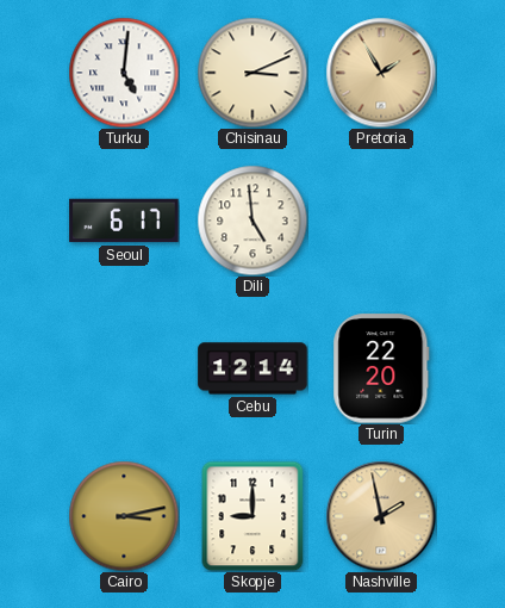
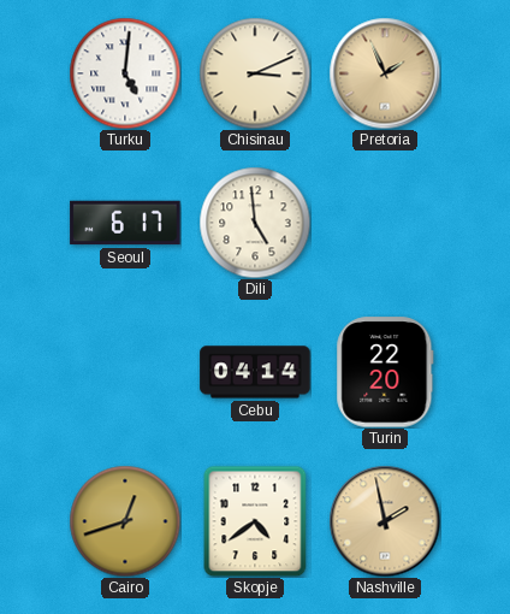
Pretoria: 1:55 -> 1:56 (385, 73)
Cebu: 12:14 -> 04:14 (255, 372)
Cairo: 3:13 -> 12:42 (125, 521)
Skopje: 9:00 -> 4:39 (255, 521)
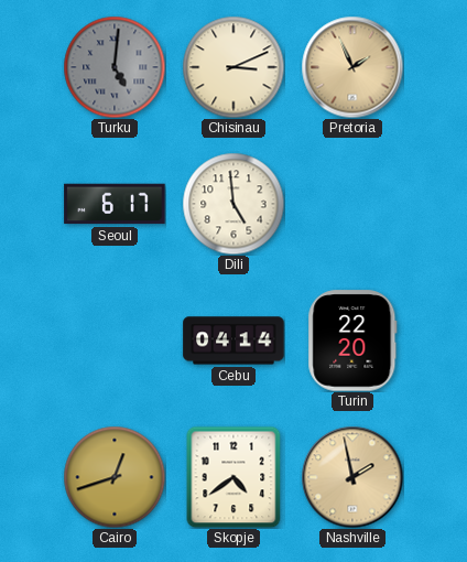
Turku dial: white -> grey (115, 67)
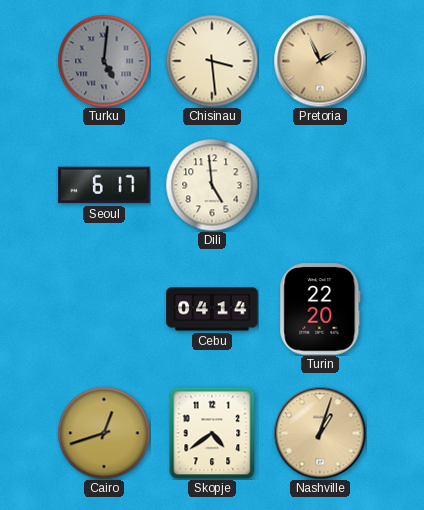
Chisinau: 3:11 -> 3:29 (212, 61)
Nashville: 1:58 -> 1:03 (320, 433)
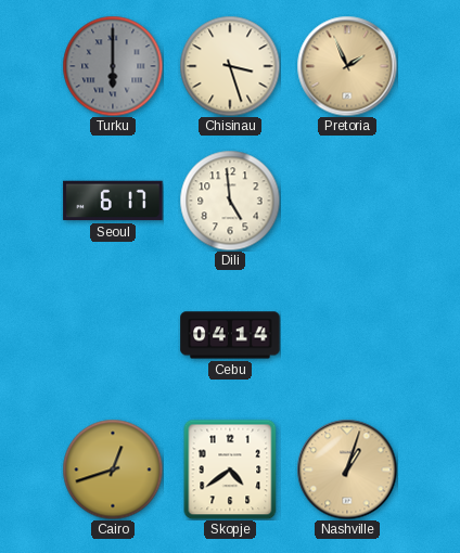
Turku: 5:01 -> 6:00 (113, 66)
Chisinau: 3:29 -> 3:27 (230, 66)
Turin: 22:20 -> none (320, 309)
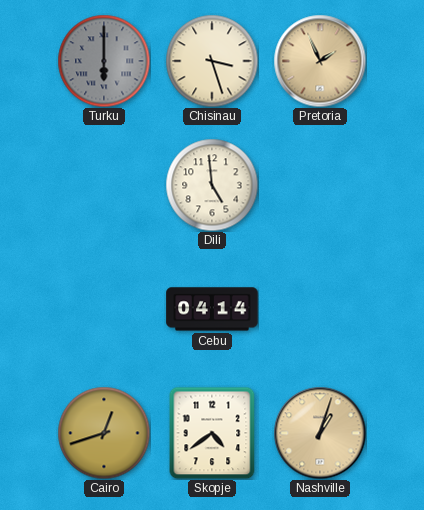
Seoul: 6:17 -> none (113, 201)
